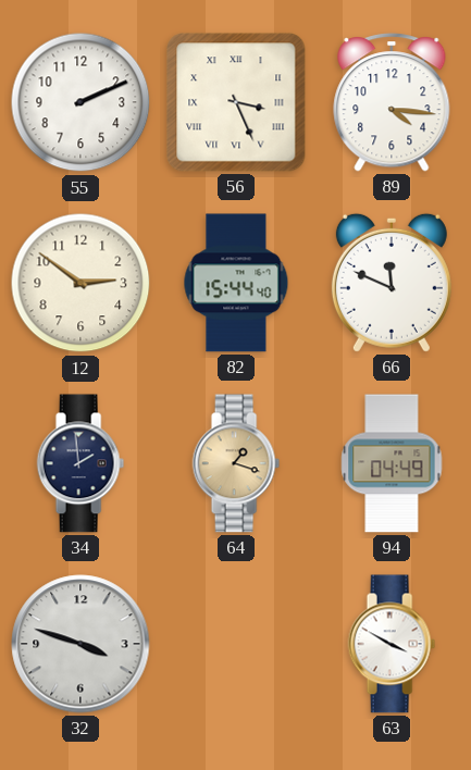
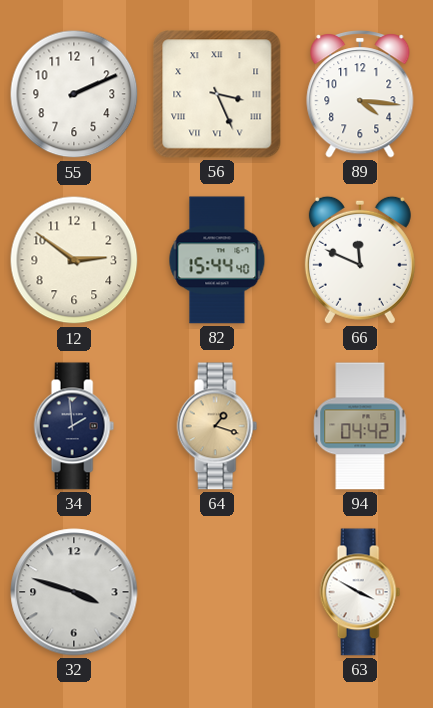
94: 04:49 -> 04:42 (360, 426)
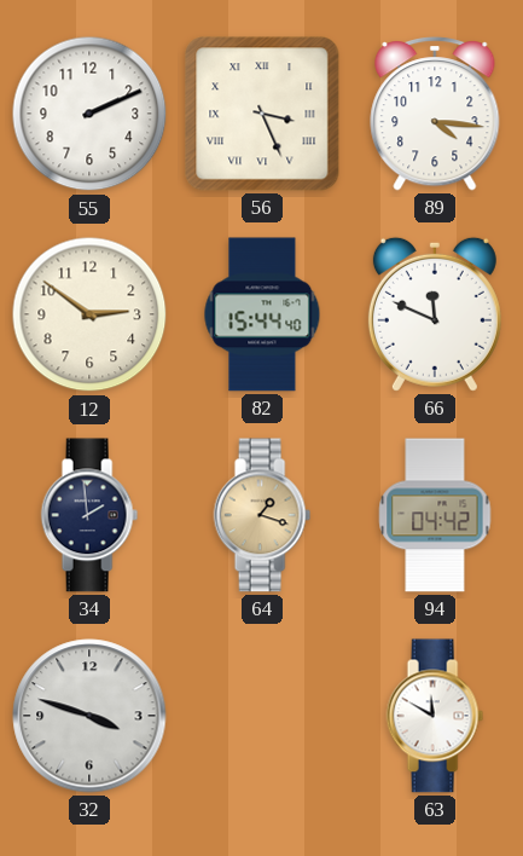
63: 3:50 -> 11:50 (435, 716)
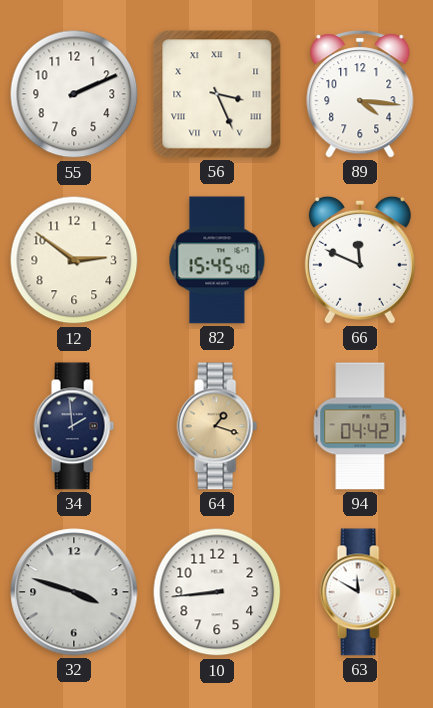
82: 15:44 -> 15:45 (217, 260)
10: none -> 8:44 (217, 592)
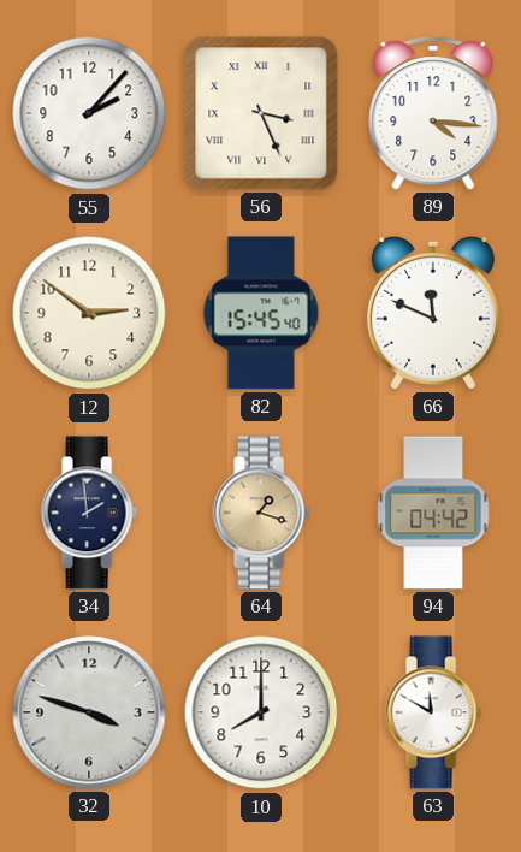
55: 2:11 -> 2:07 (89, 113)
10: 8:44 -> 8:00 (261, 712)
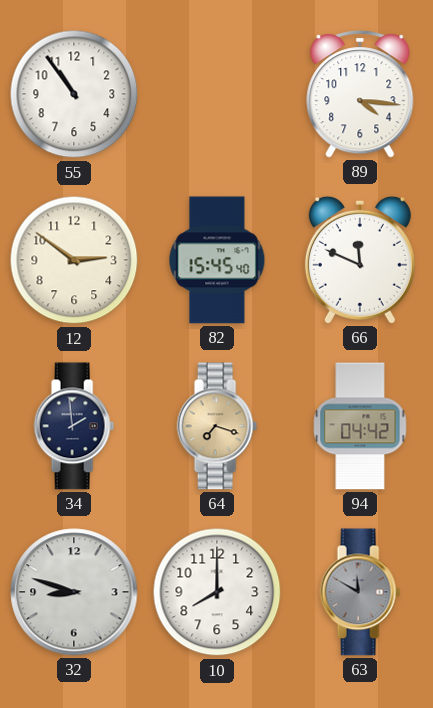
55: 2:07 -> 10:54 (74, 94)
56: 3:26 -> none (261, 113)
64: 1:18 -> 7:18 (217, 426)
32: 3:48 -> 8:48 (74, 592)
63 dial: white -> grey (360, 592)
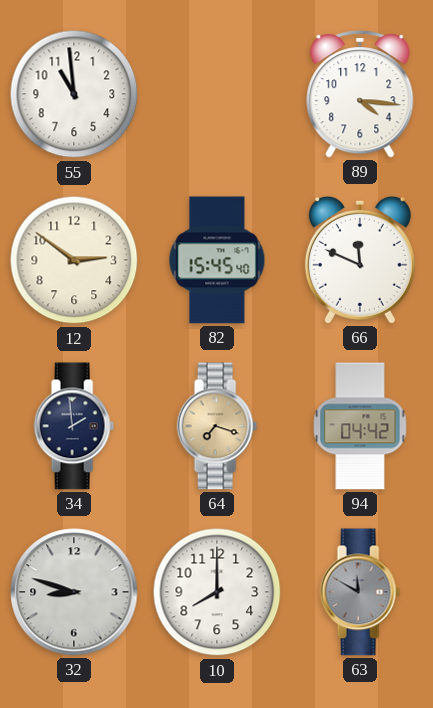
55: 10:54 -> 10:59 (74, 94)
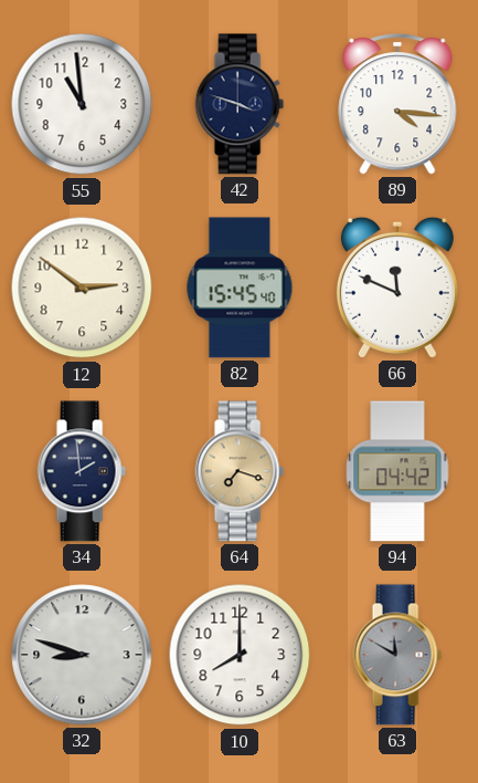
42: none -> 3:48 (240, 104)
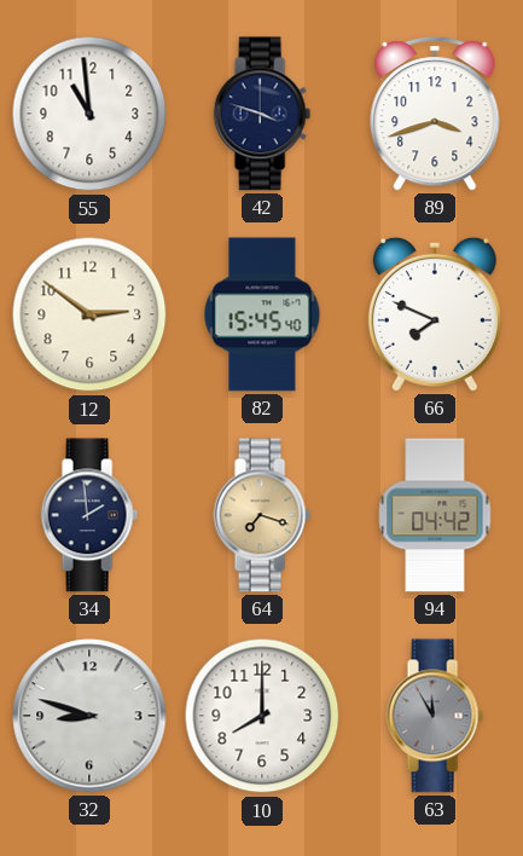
89: 4:16 -> 3:42 (435, 114)
66: 11:49 -> 7:49 (435, 314)
63: 11:50 -> 11:55 (435, 716)
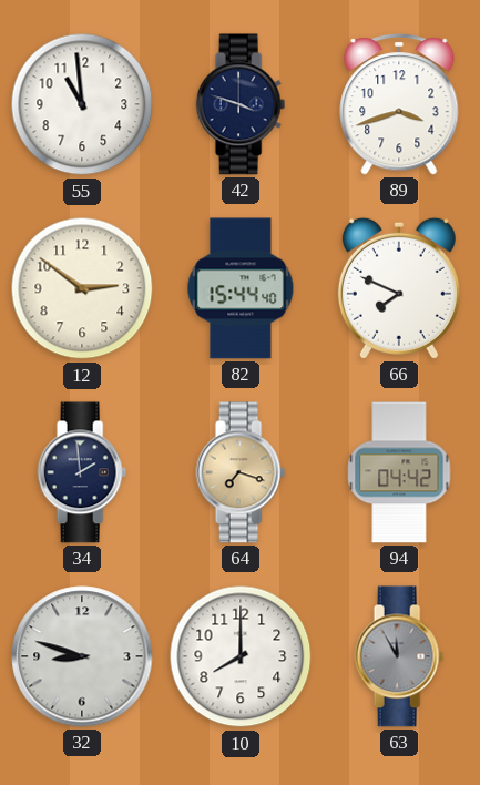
82: 15:45 -> 15:44 (241, 288)
